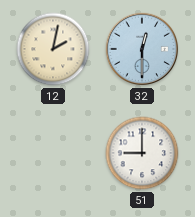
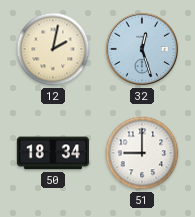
32: 12:30 -> 12:27 (142, 49)
50: none -> 18:34 (53, 153)
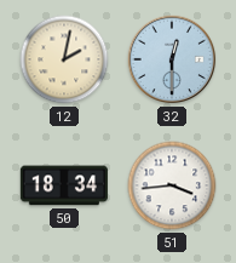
32: 12:27 -> 12:30 (172, 59)
51: 9:00 -> 3:44 (172, 185)
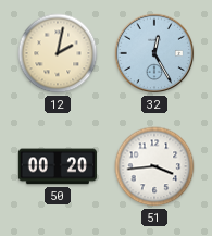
32: 12:30 -> 12:25 (154, 53)
50: 18:34 -> 00:20 (58, 166)
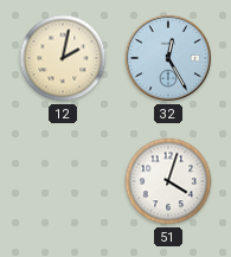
50: 00:20 -> none (58, 166)
51: 3:44 -> 4:03 (168, 181)
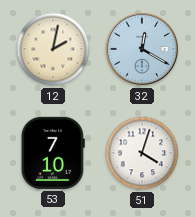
32: 12:25 -> 12:20 (142, 49)
53: none -> 7:10 (53, 153)
